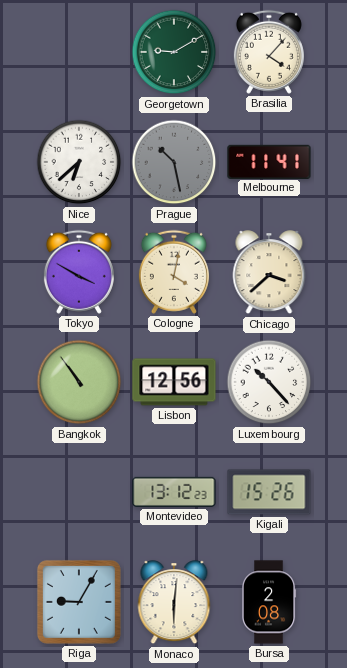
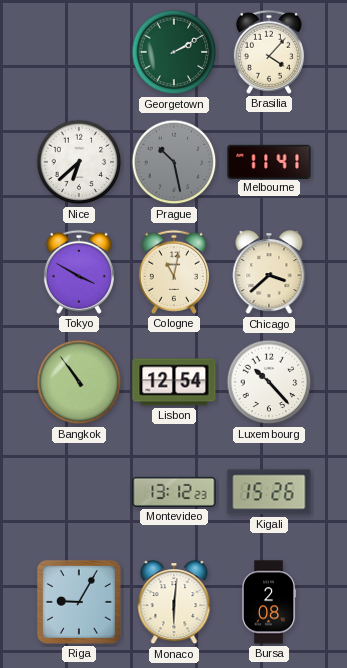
Georgetown: 9:10 -> 2:10 (174, 52)
Cologne: 4:02 -> 11:02 (174, 272)
Lisbon: 12:56 -> 12:54 (174, 382)
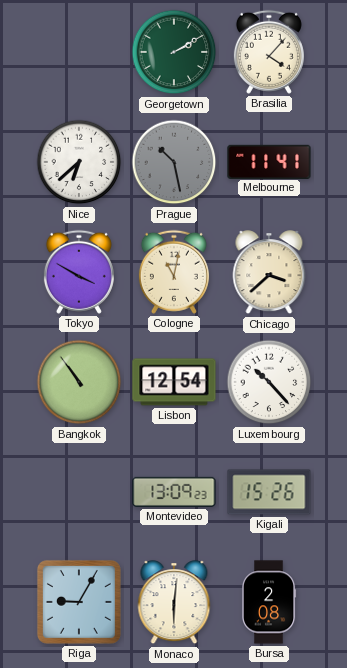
Montevideo: 13:12 -> 13:09 (174, 492)
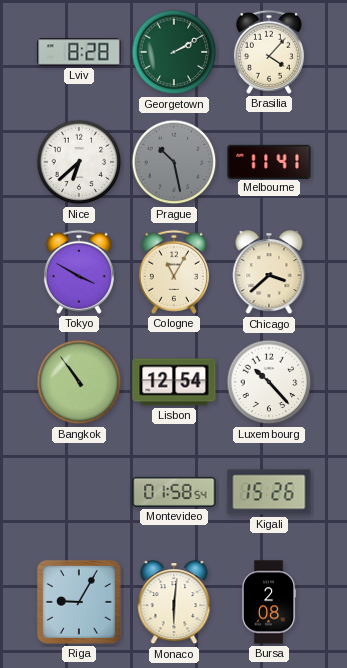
Lviv: none -> 8:28 (79, 52)
Cologne: 11:02 -> 11:05 (174, 272)
Montevideo: 13:09 -> 01:58 (174, 492)
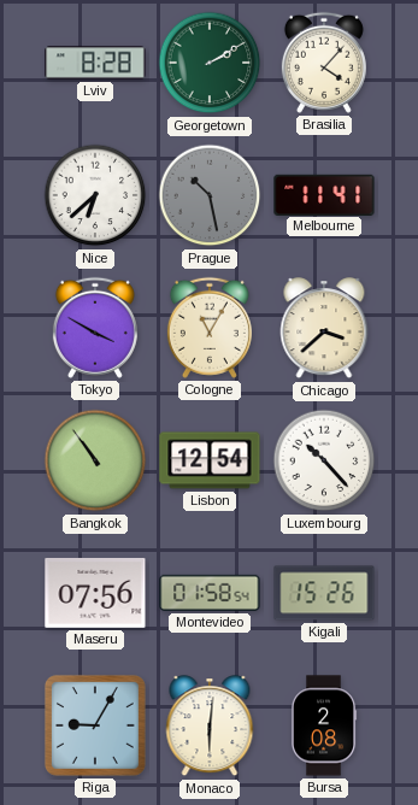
Maseru: none -> 07:56 (95, 593)
